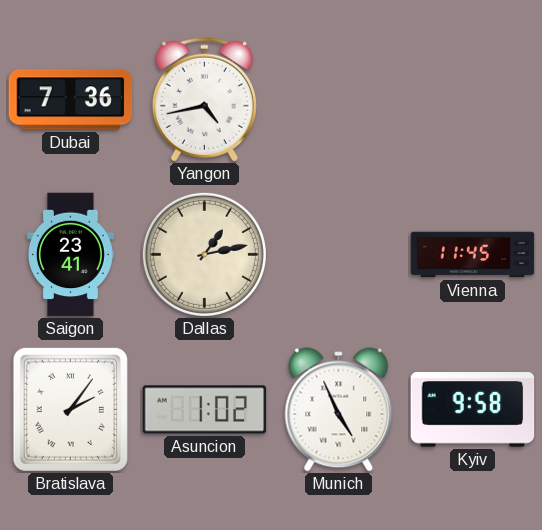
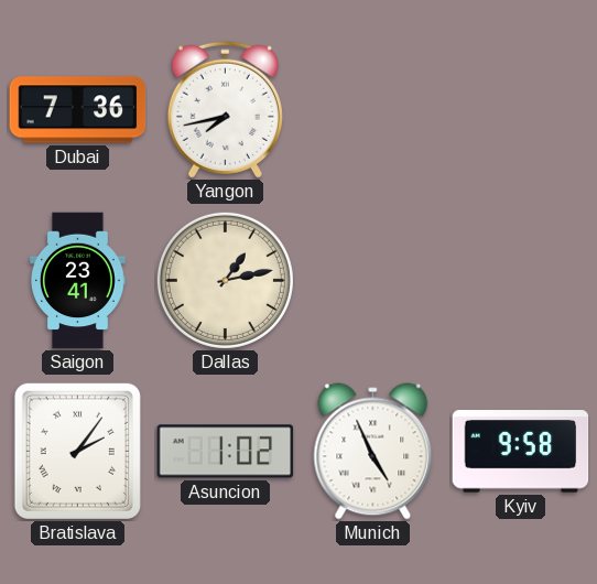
Yangon: 4:43 -> 7:43 (225, 109)
Vienna: 11:45 -> none (473, 255)
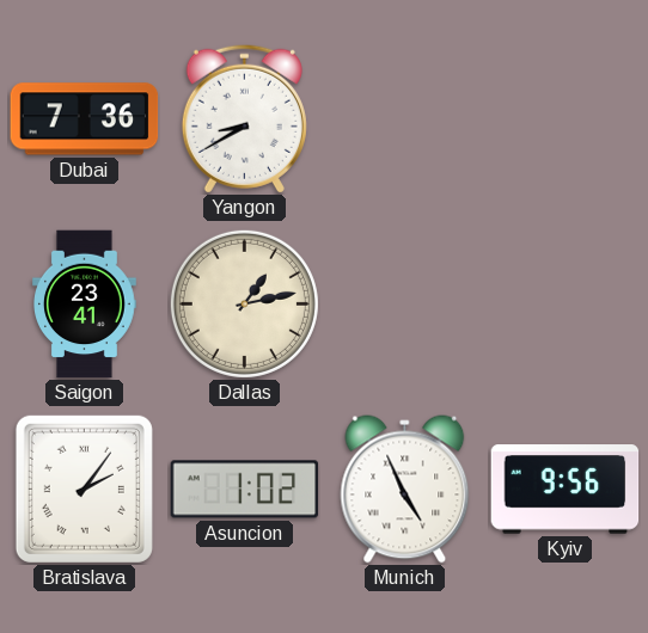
Yangon: 7:43 -> 8:40 (244, 118)
Kyiv: 9:58 -> 9:56 (566, 490)
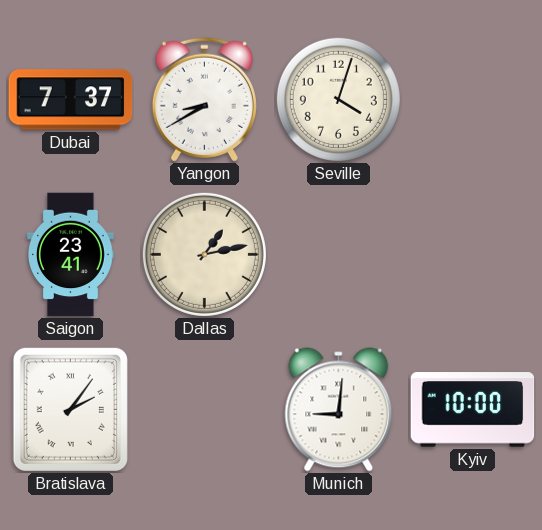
Dubai: 7:36 -> 7:37 (71, 100)
Seville: none -> 4:03 (338, 99)
Asuncion: 1:02 -> none (245, 490)
Munich: 4:56 -> 9:01 (339, 410)
Kyiv: 9:56 -> 10:00 (473, 410)
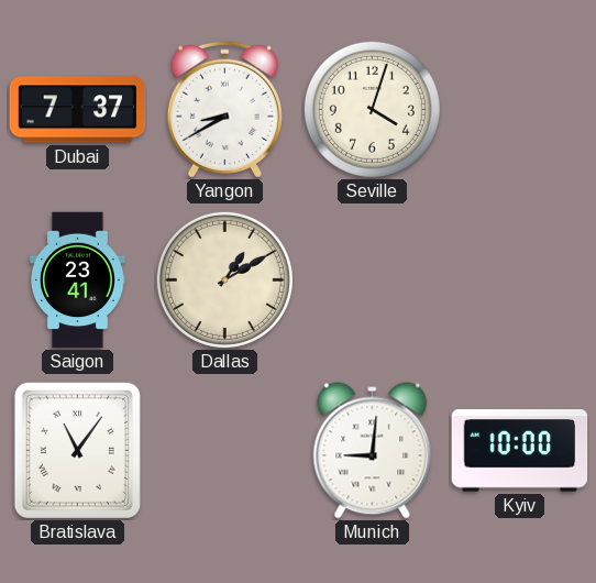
Dallas: 1:13 -> 1:10 (224, 279)
Bratislava: 2:06 -> 11:06 (77, 450)
